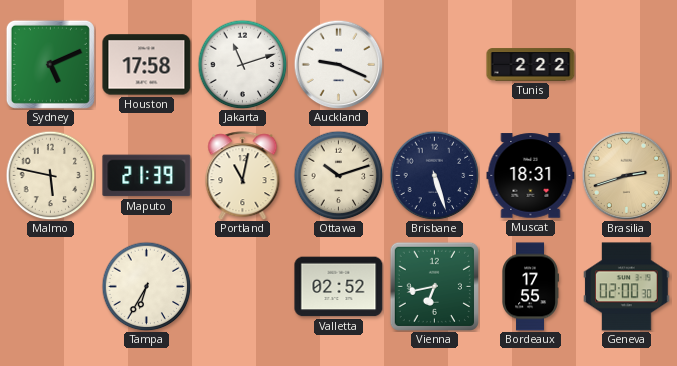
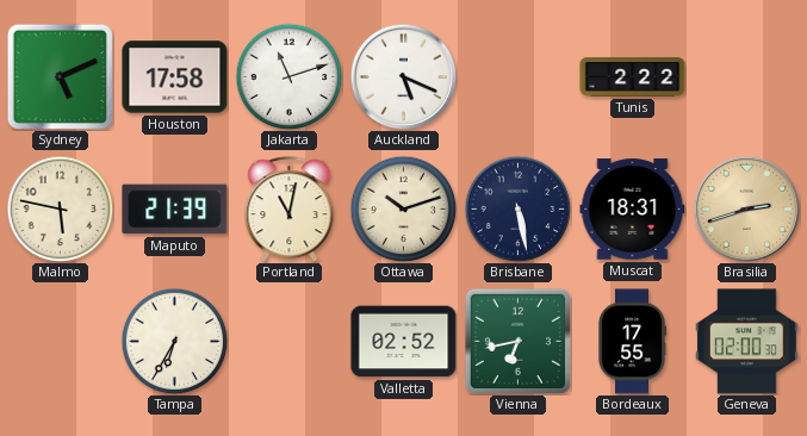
Auckland: 9:19 -> 5:19 (403, 76)
Brisbane: 5:27 -> 5:28 (517, 208)
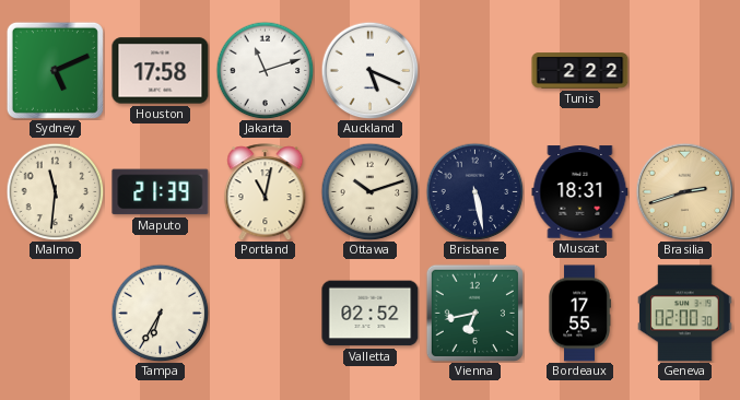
Malmo: 5:47 -> 11:31 (55, 191)
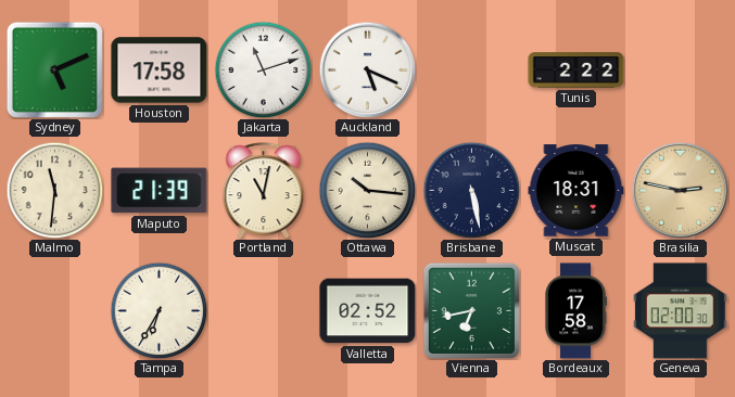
Ottawa: 10:12 -> 10:16 (367, 190)
Brasilia: 2:42 -> 2:47 (680, 190)
Bordeaux: 17:55 -> 17:58 (575, 311)
